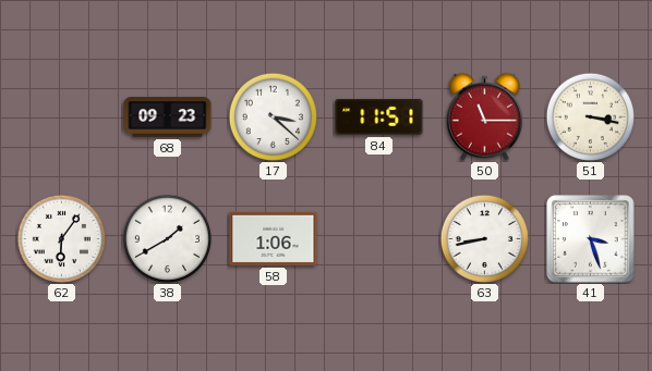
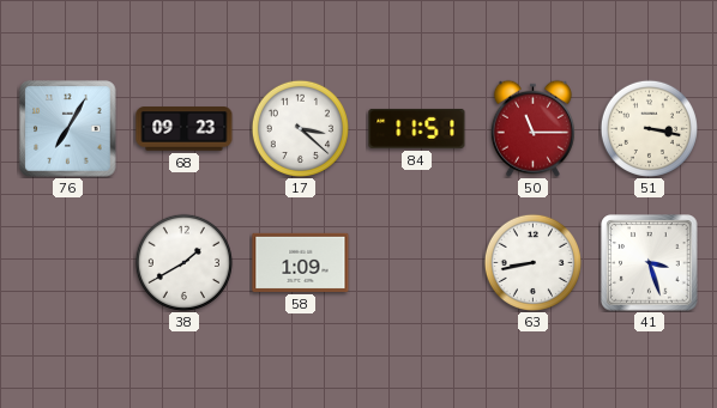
76: none -> 7:05 (68, 129)
62: 6:06 -> none (61, 238)
58: 1:06 -> 1:09 (301, 262)
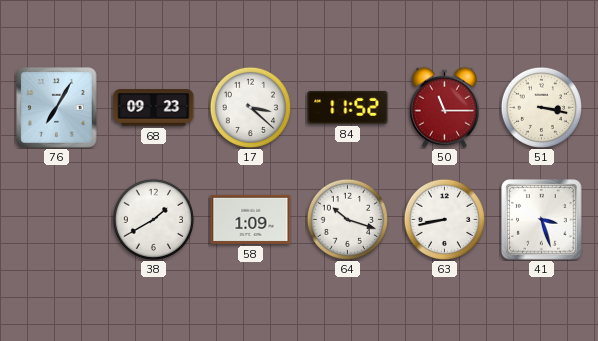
84: 11:51 -> 11:52 (348, 107)
64: none -> 10:18 (347, 219)
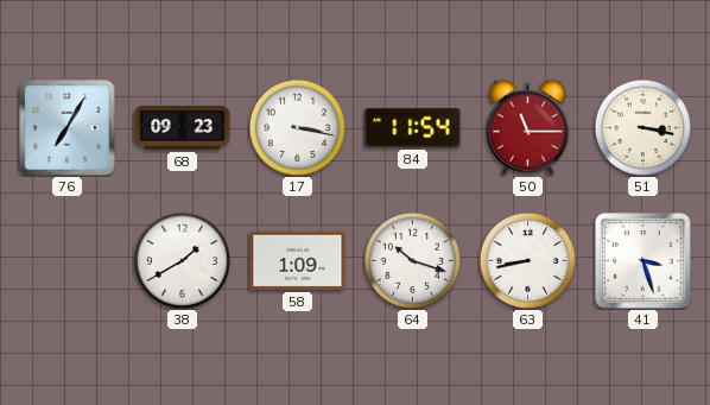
17: 3:22 -> 3:17 (297, 127)
84: 11:52 -> 11:54 (413, 127)
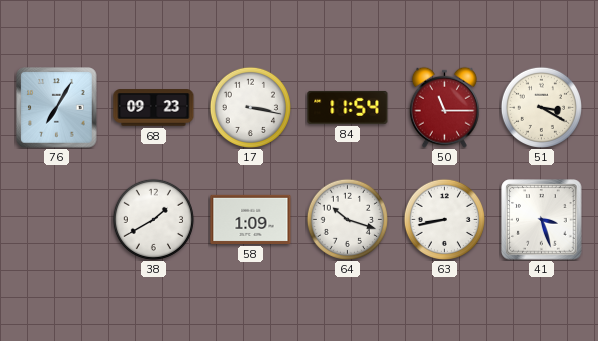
51: 3:17 -> 3:20 (541, 107)
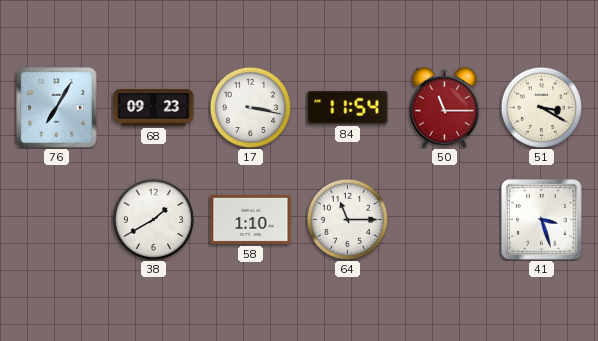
58: 1:09 -> 1:10 (251, 219)
64: 10:18 -> 11:15 (347, 219)
63: 8:43 -> none (444, 219)
